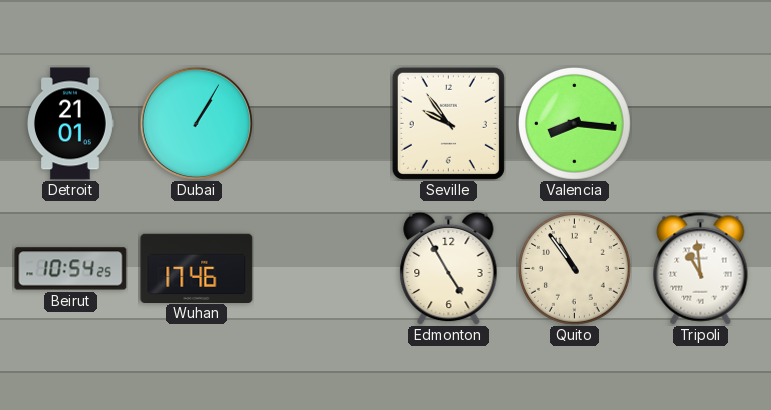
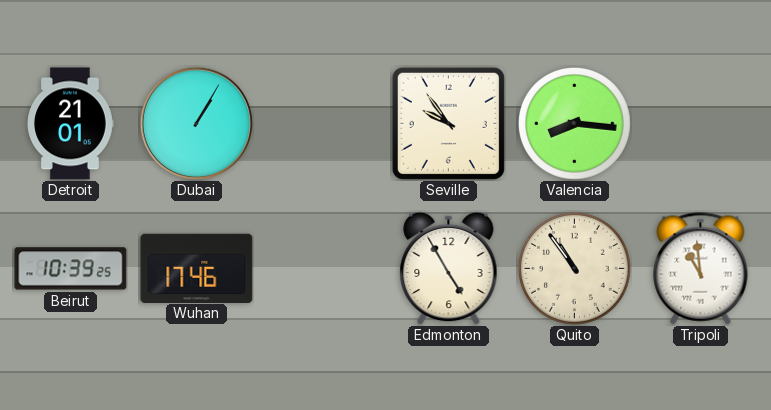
Beirut: 10:54 -> 10:39 (71, 269)
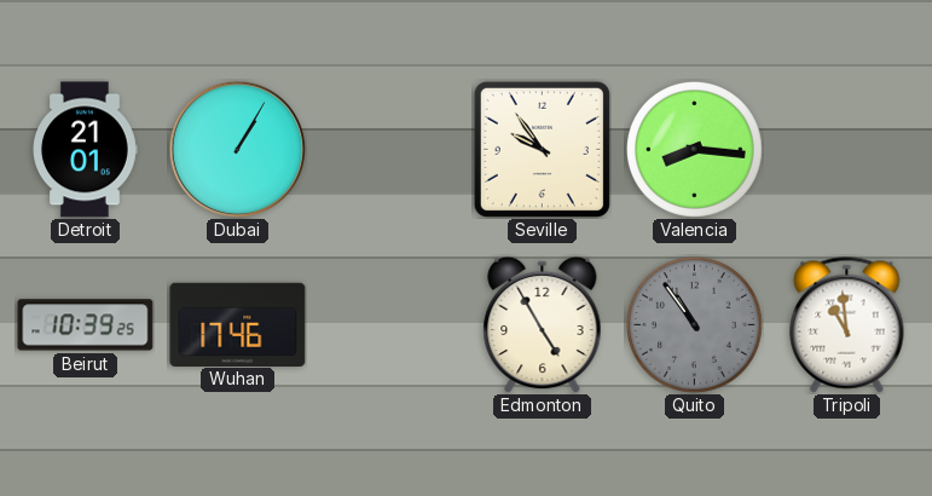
Quito dial: cream -> grey (694, 324)
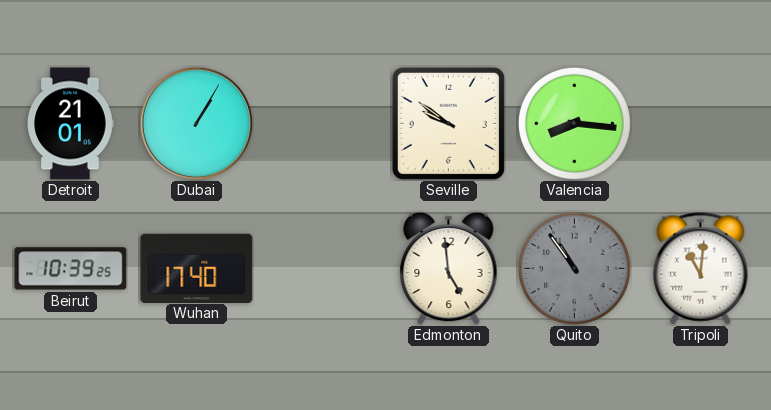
Seville: 9:54 -> 9:51 (448, 123)
Wuhan: 17:46 -> 17:40 (197, 268)
Edmonton: 4:55 -> 4:59 (449, 268)
Tripoli: 10:59 -> 11:01 (701, 269)
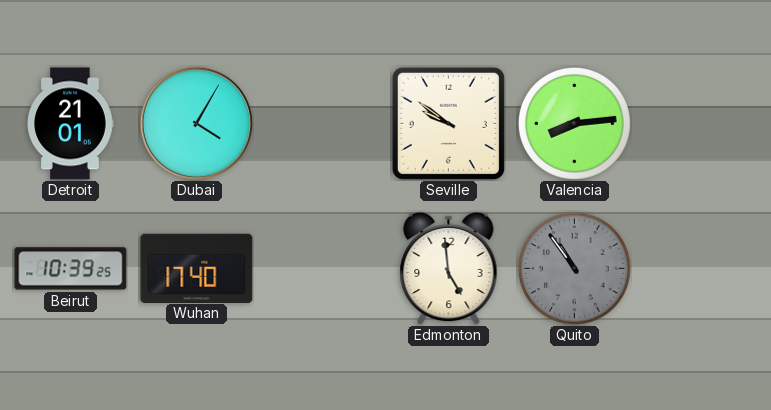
Dubai: 1:05 -> 4:05 (196, 123)
Valencia: 8:16 -> 8:14 (574, 123)
Tripoli: 11:01 -> none (701, 269)
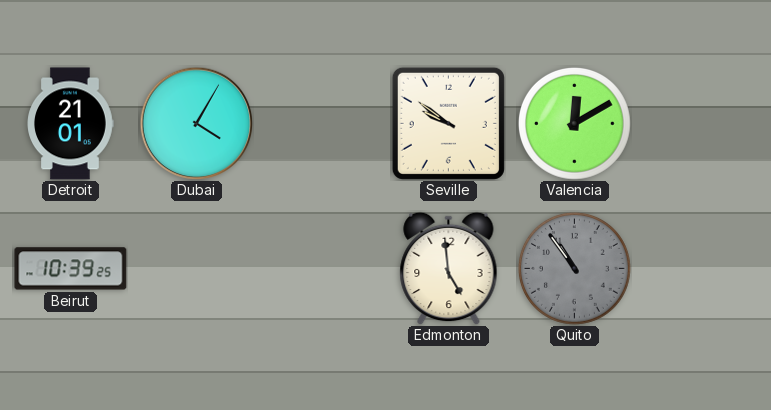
Valencia: 8:14 -> 12:10 (574, 123)
Wuhan: 17:40 -> none (197, 268)
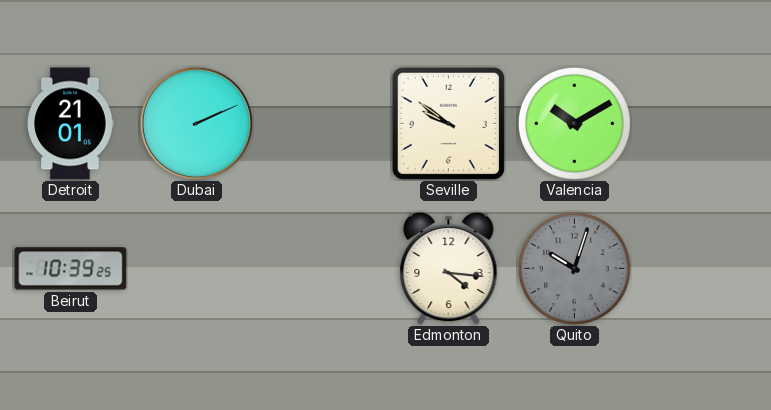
Dubai: 4:05 -> 2:11 (196, 123)
Valencia: 12:10 -> 10:10 (574, 123)
Edmonton: 4:59 -> 4:16 (449, 268)
Quito: 10:54 -> 10:03 (574, 268)
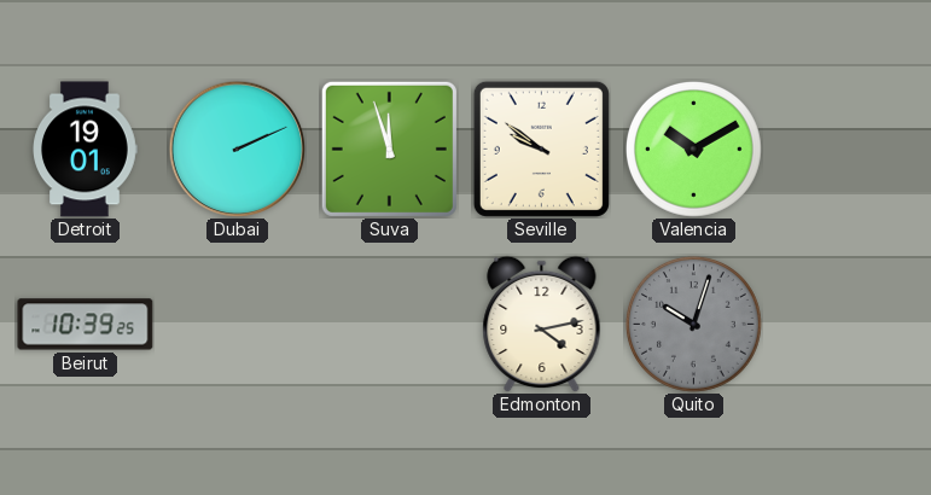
Detroit: 21:01 -> 19:01 (85, 150)
Suva: none -> 11:57 (389, 148)
Edmonton: 4:16 -> 4:13 (542, 324)
